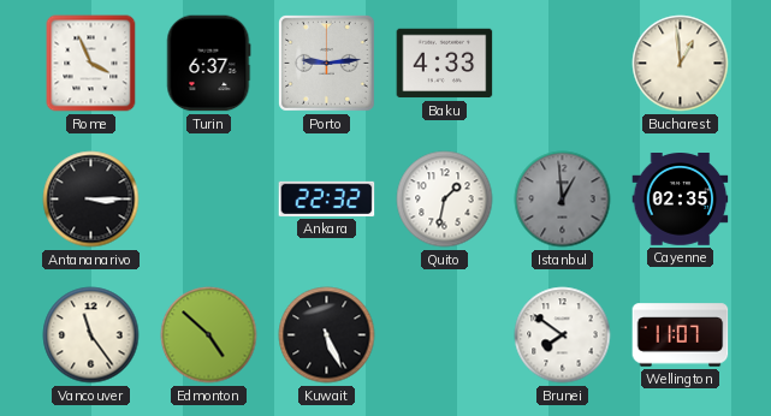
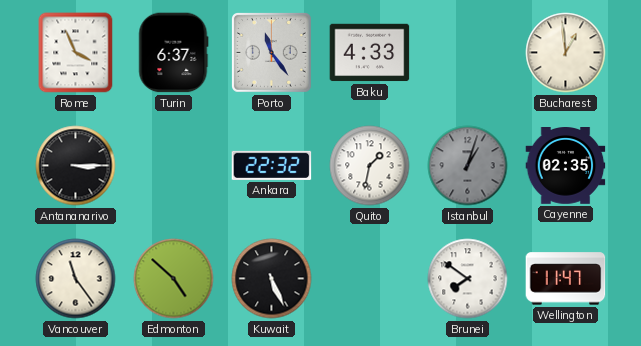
Porto: 9:14 -> 11:24 (272, 53)
Istanbul: 12:59 -> 1:03 (468, 166)
Wellington: 11:07 -> 11:47 (566, 279)
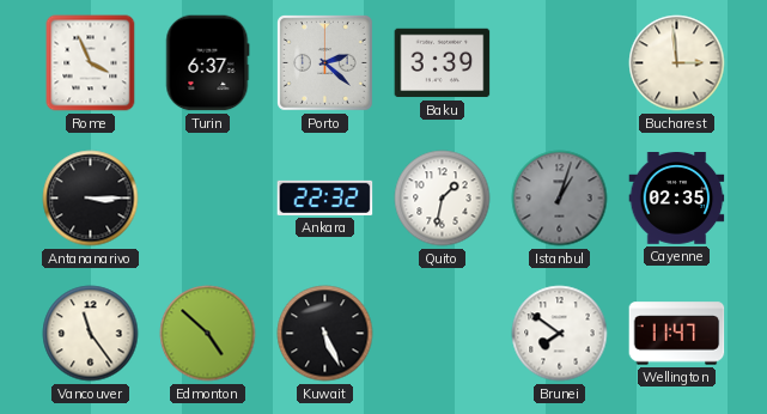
Porto: 11:24 -> 2:22 (325, 63)
Baku: 4:33 -> 3:39 (443, 63)
Bucharest: 12:59 -> 2:59 (677, 63)
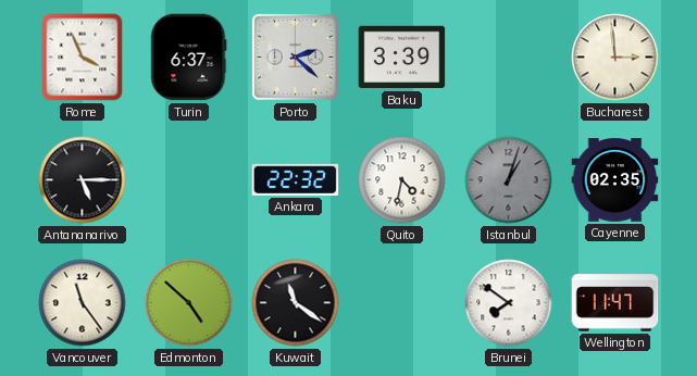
Antananarivo: 3:15 -> 5:15 (83, 180)
Quito: 1:32 -> 4:32 (402, 180)
Kuwait: 5:26 -> 11:21 (296, 303)
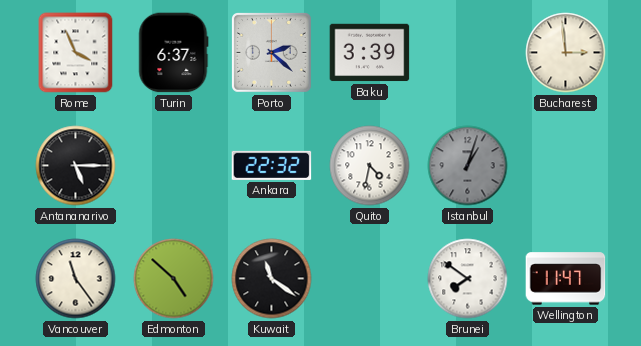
Cayenne: 02:35 -> none (615, 180)
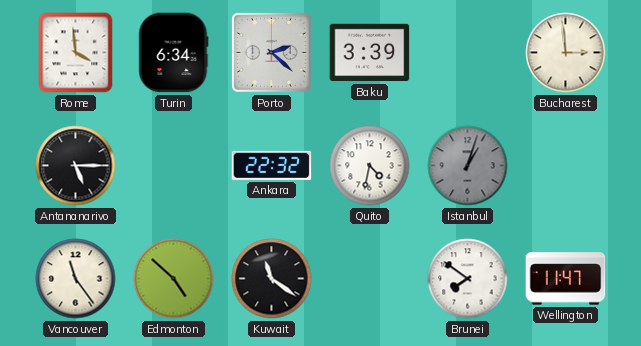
Rome: 3:56 -> 3:59 (76, 53)
Turin: 6:37 -> 6:34 (174, 53)
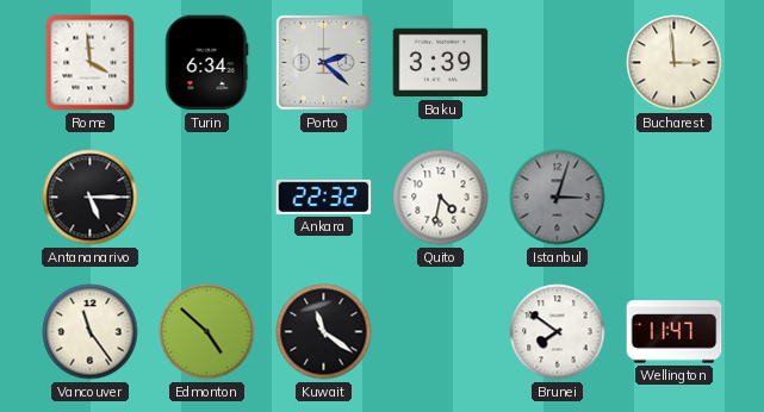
Istanbul: 1:03 -> 3:03 (558, 198)
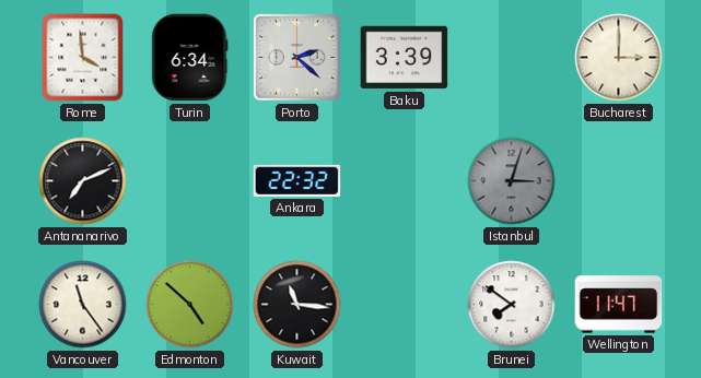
Bucharest: 2:59 -> 3:00 (619, 58)
Antananarivo: 5:15 -> 7:11 (83, 181)
Quito: 4:32 -> none (441, 198)
Kuwait: 11:21 -> 11:16 (297, 305)
